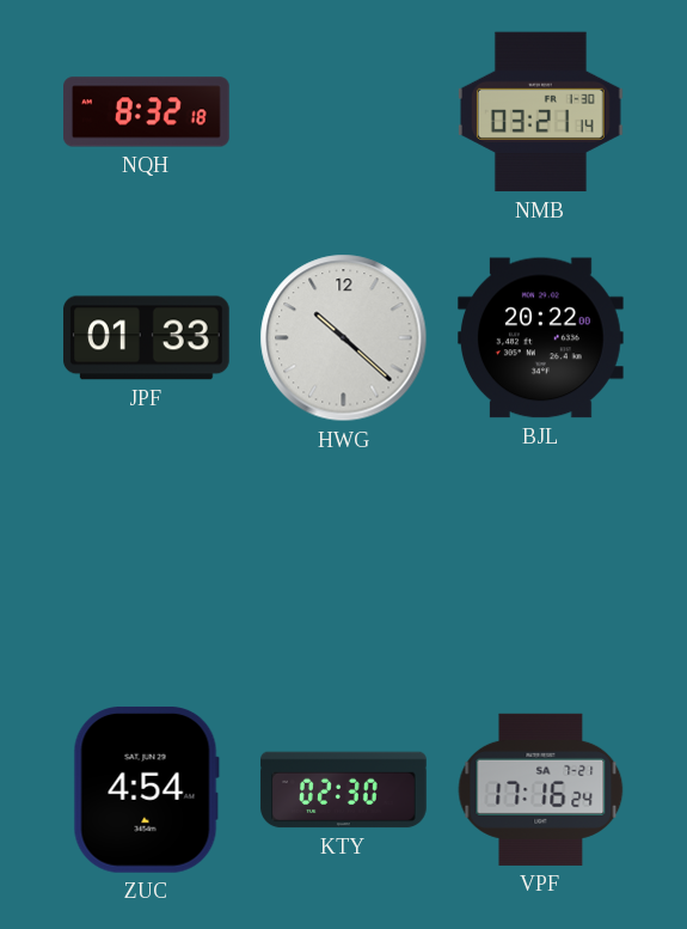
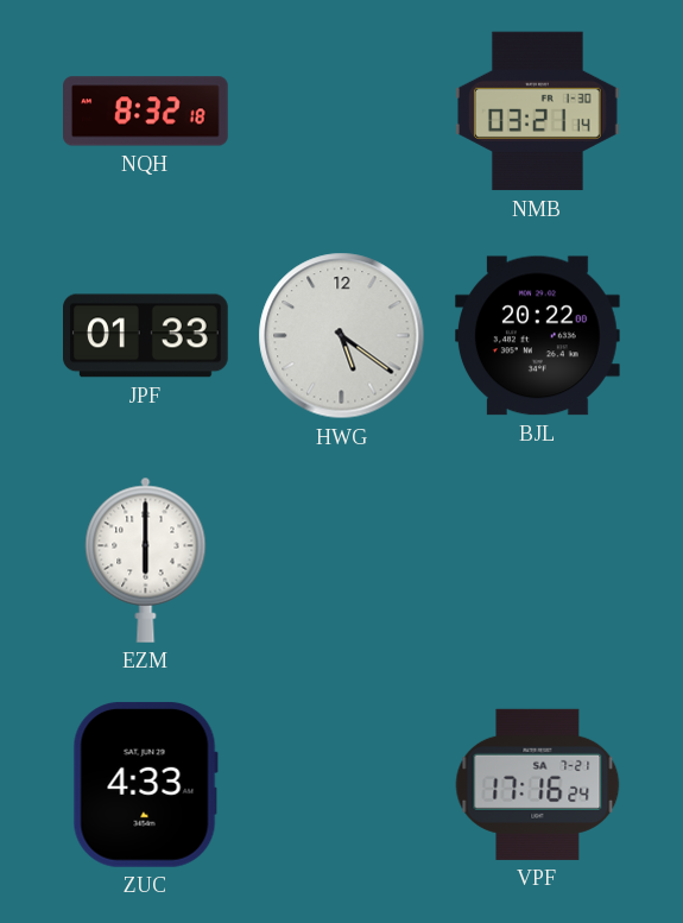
HWG: 10:22 -> 5:21 (342, 336)
EZM: none -> 6:00 (146, 560)
ZUC: 4:54 -> 4:33 (145, 784)
KTY: 02:30 -> none (344, 790)
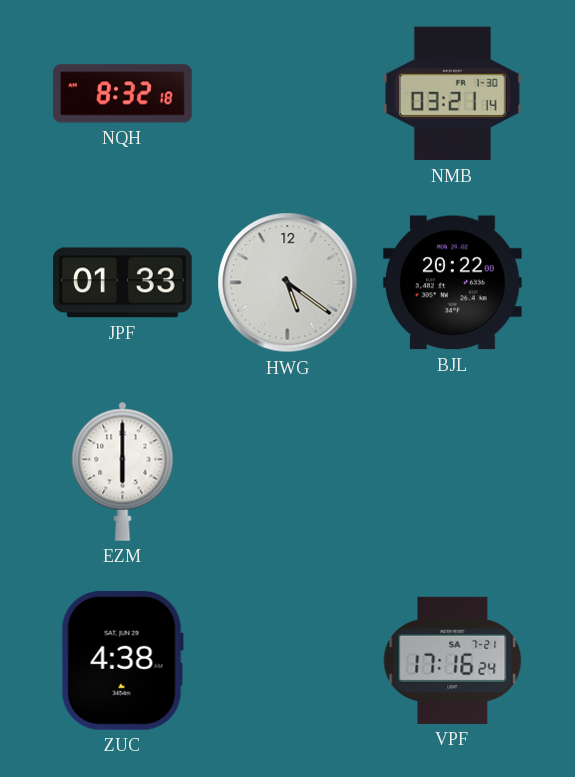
ZUC: 4:33 -> 4:38 (122, 660)
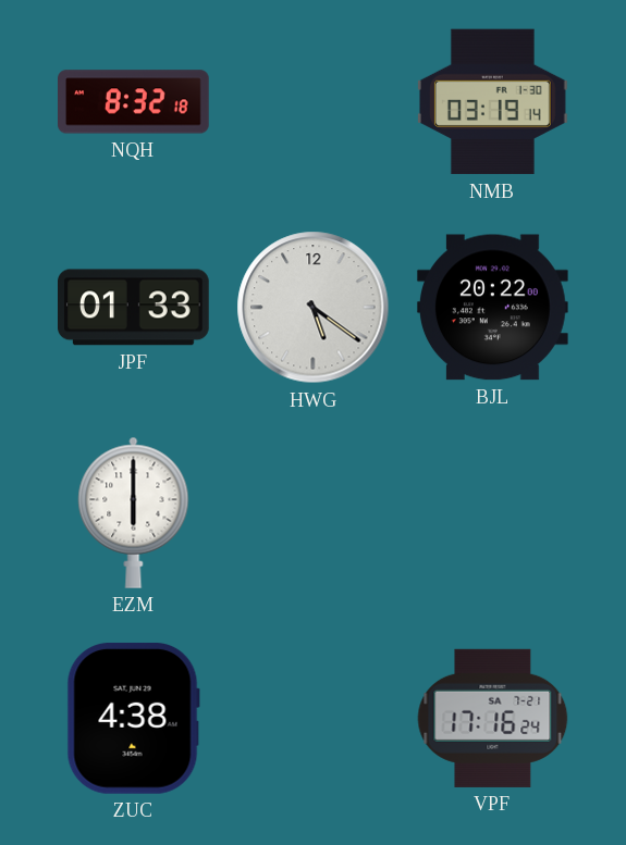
NMB: 03:21 -> 03:19 (492, 102)
